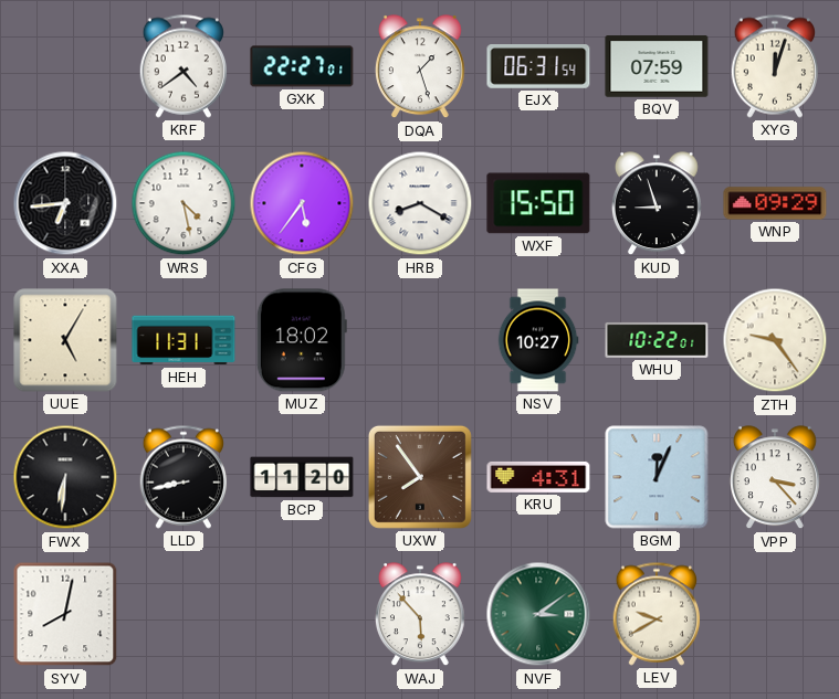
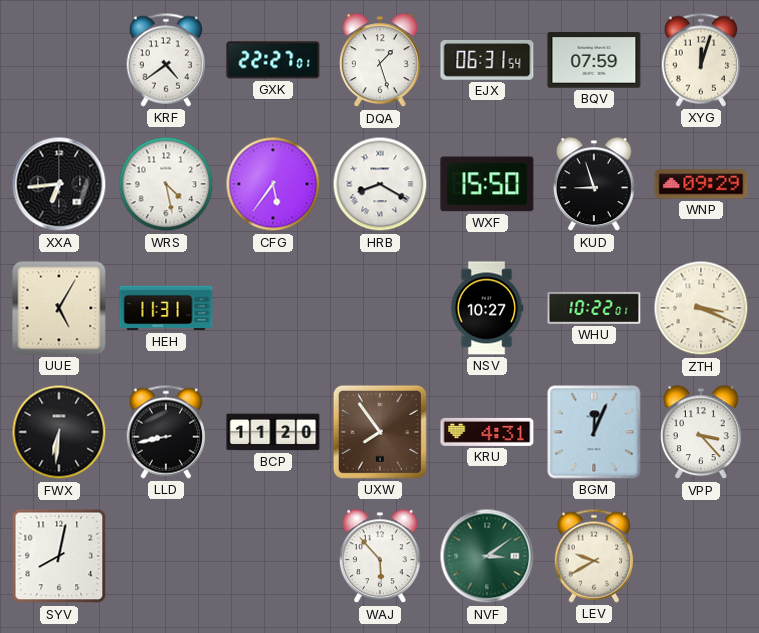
MUZ: 18:02 -> none (302, 340)
ZTH: 9:24 -> 3:19 (701, 308)
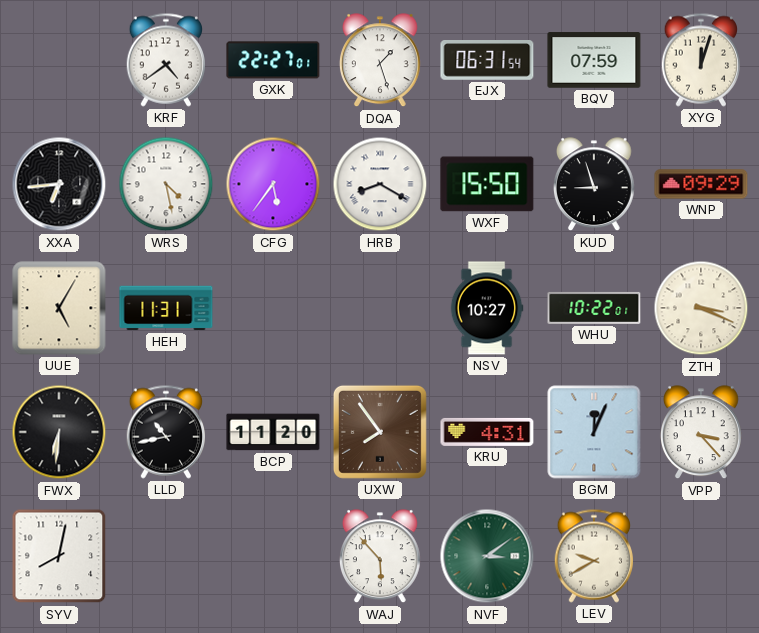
LLD: 8:43 -> 10:43 (165, 432)
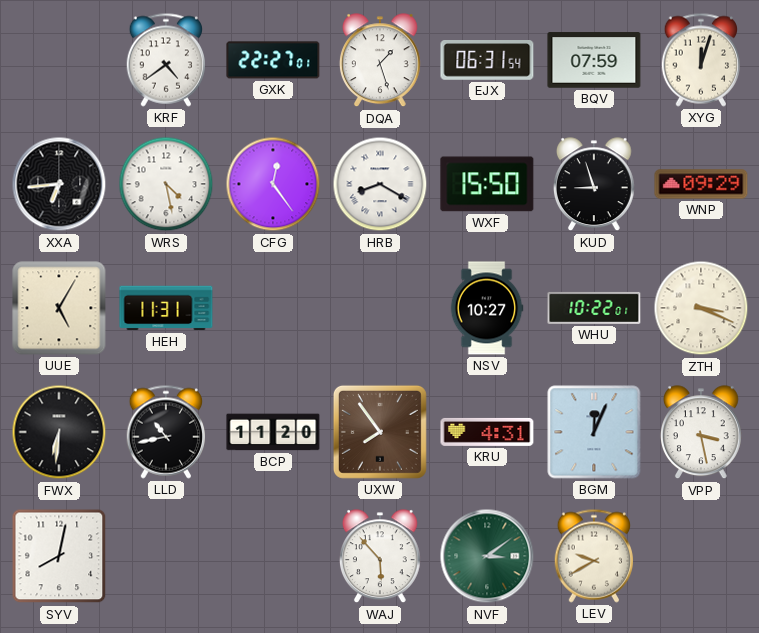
CFG: 5:36 -> 12:24 (273, 184)
VPP: 3:23 -> 3:28 (701, 433)
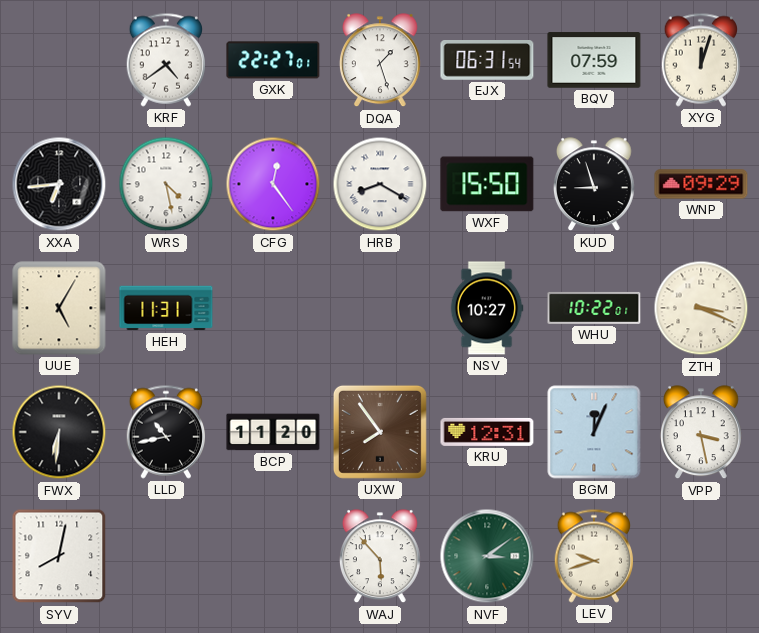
KRU: 4:31 -> 12:31 (487, 432)
LEV: 9:40 -> 9:42 (593, 556)
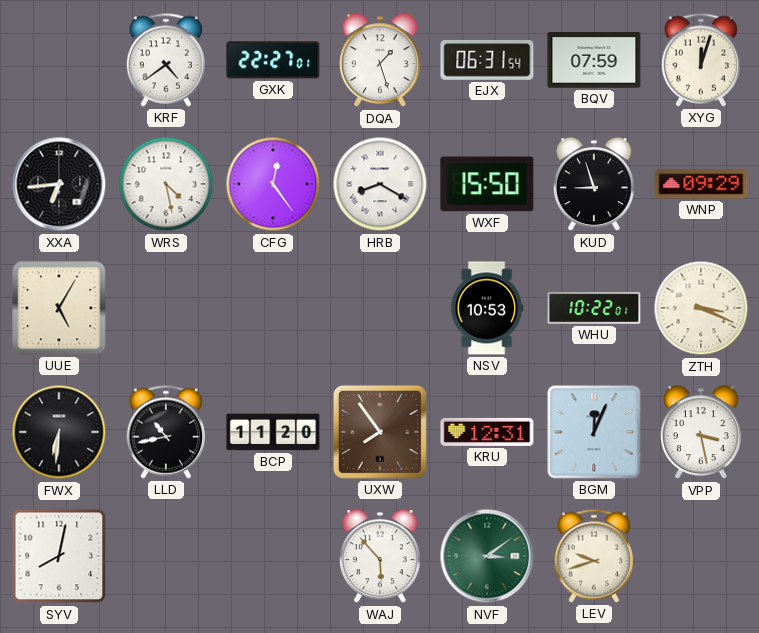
HEH: 11:31 -> none (166, 308)
NSV: 10:27 -> 10:53 (487, 308)
